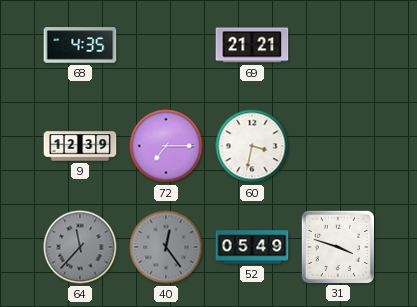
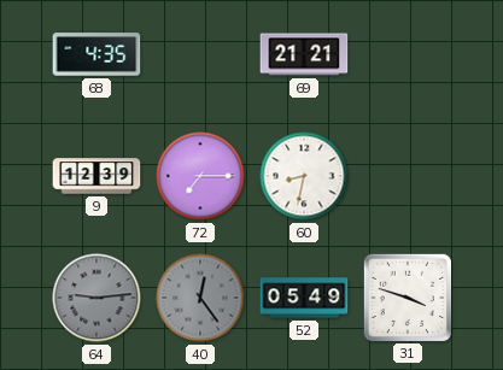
60: 3:32 -> 8:32 (304, 176)
64: 11:37 -> 9:14 (96, 298)
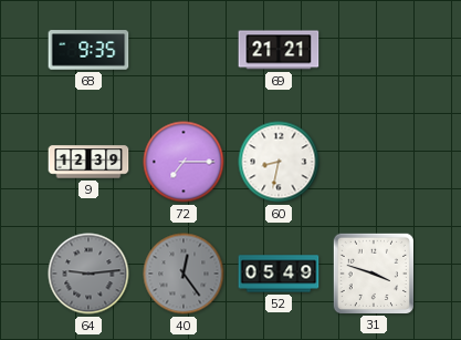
68: 4:35 -> 9:35 (88, 50)
